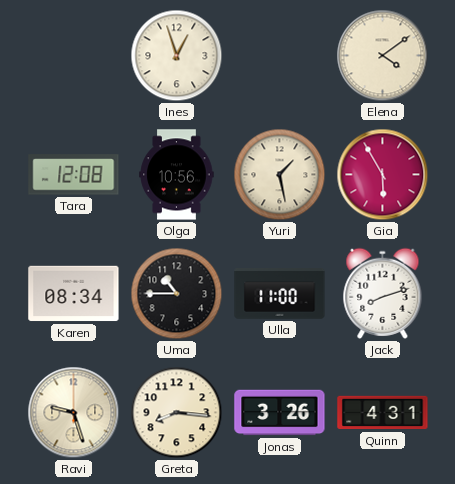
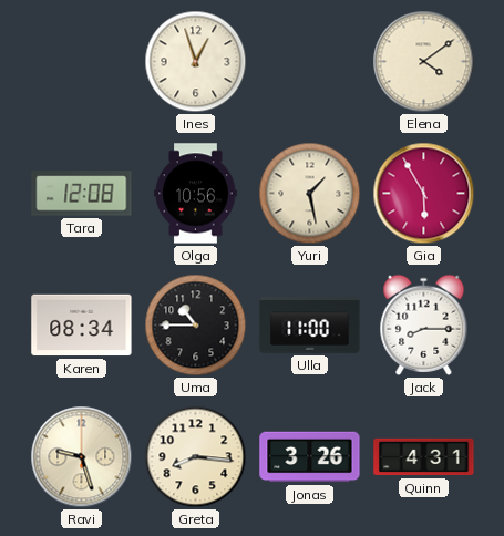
Jack: 8:12 -> 8:15 (424, 324)
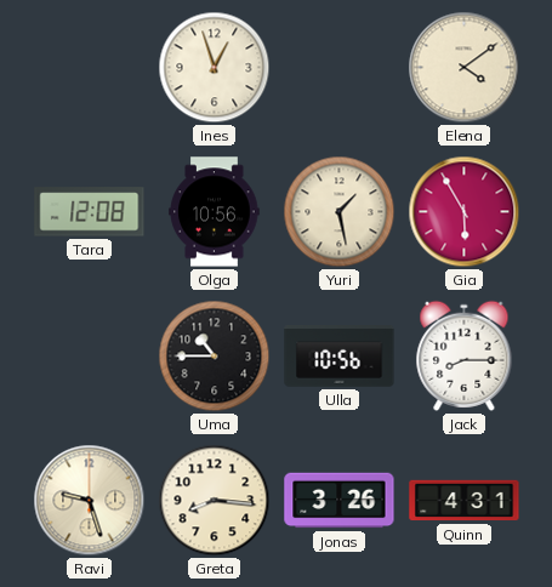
Karen: 08:34 -> none (82, 326)
Ulla: 11:00 -> 10:56 (340, 357)
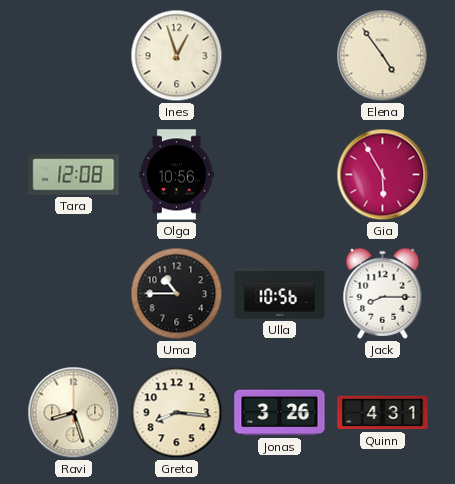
Elena: 4:09 -> 4:54 (383, 56)
Yuri: 1:28 -> none (340, 212)
Ravi: 9:27 -> 8:27 (74, 413)
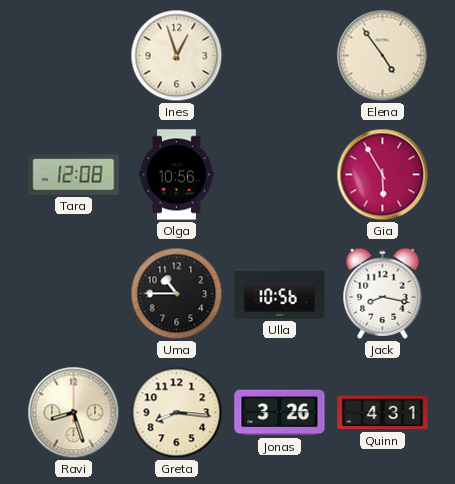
Jack: 8:15 -> 8:17 (383, 293)
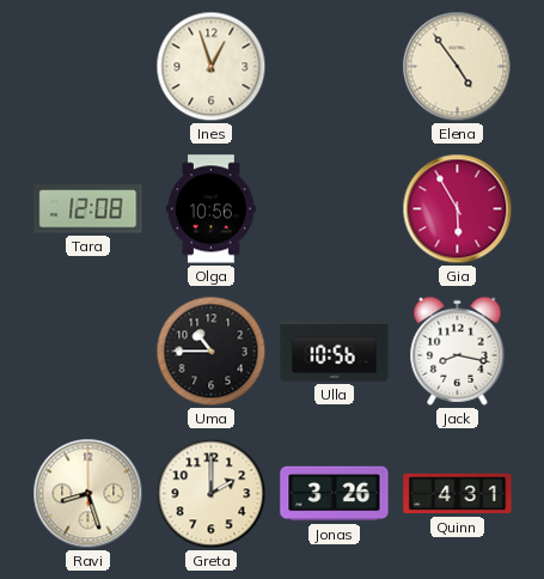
Greta: 8:16 -> 2:00 (212, 494)
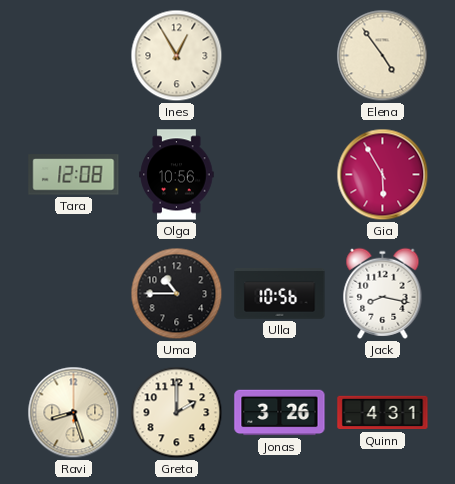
Ines: 12:57 -> 12:55 (177, 56)
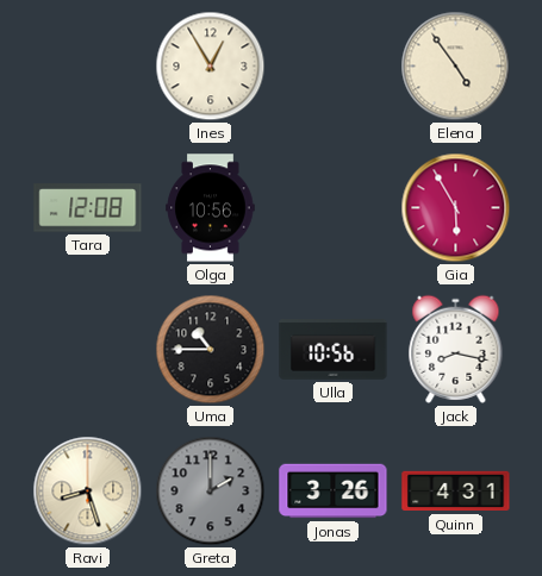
Greta dial: cream -> grey (211, 492)
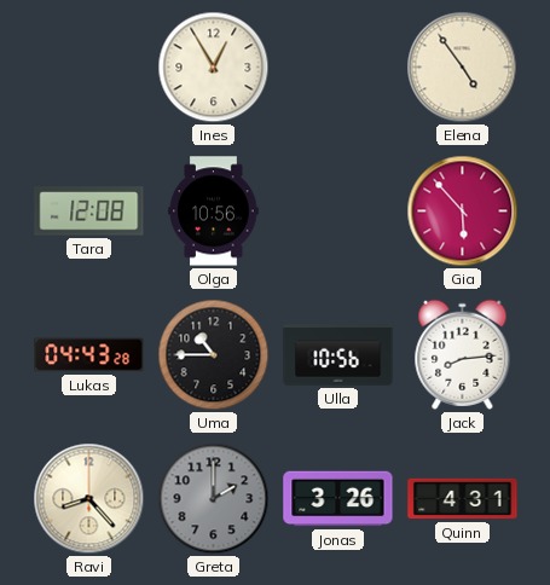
Gia: 5:55 -> 5:53 (463, 212)
Lukas: none -> 04:43 (89, 355)
Jack: 8:17 -> 8:14 (463, 354)
Ravi: 8:27 -> 8:23 (89, 499)
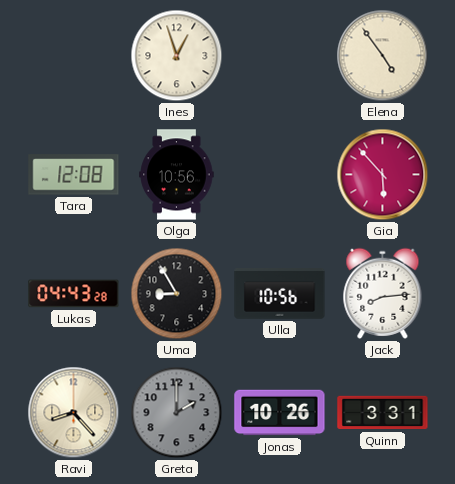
Ines: 12:55 -> 12:57 (177, 56)
Uma: 10:45 -> 8:55 (177, 294)
Jonas: 3:26 -> 10:26 (280, 413)
Quinn: 4:31 -> 3:31 (383, 413)
